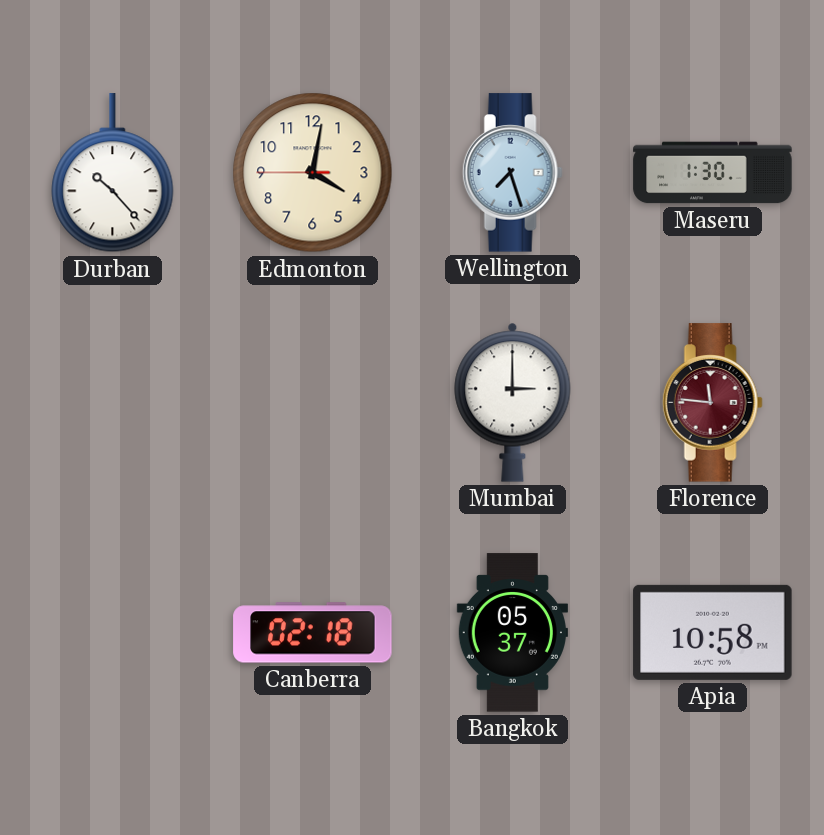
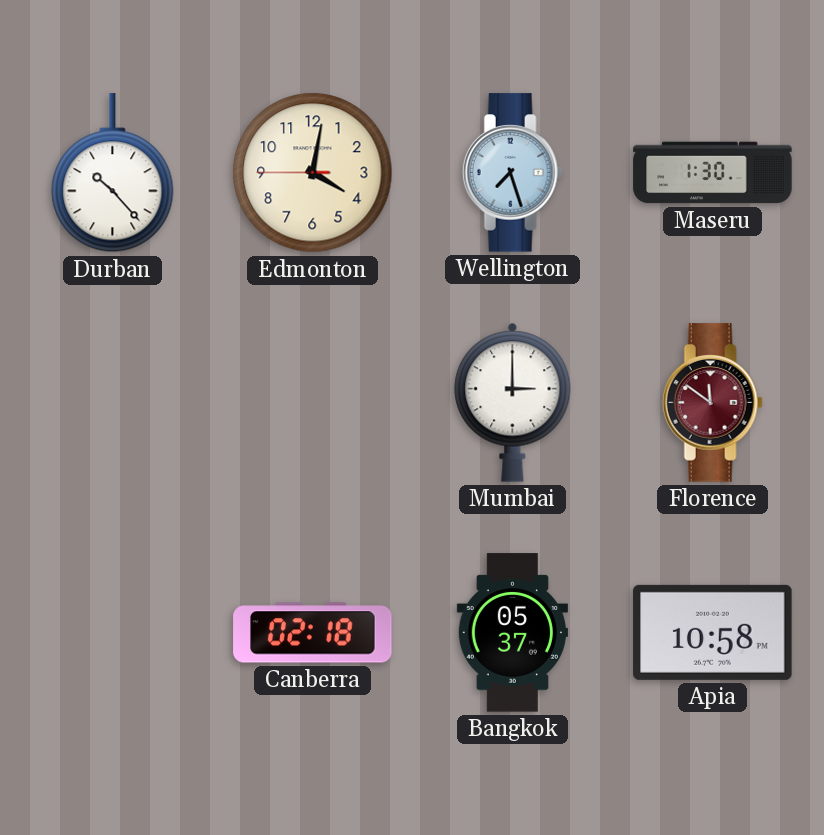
Florence: 11:46 -> 11:51 (712, 403)
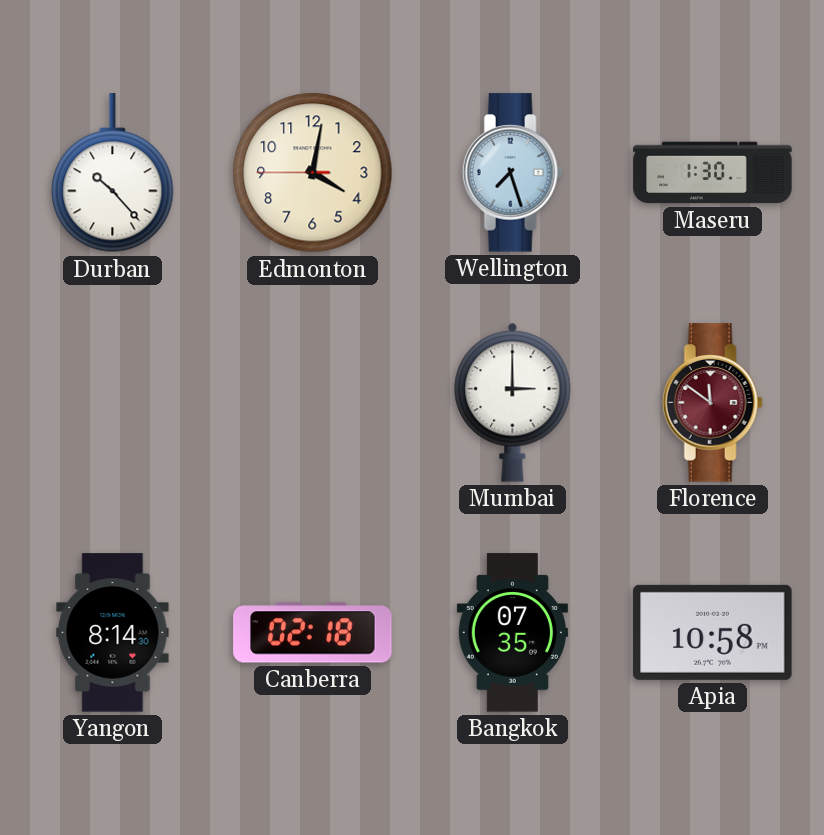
Yangon: none -> 8:14 (113, 633)
Bangkok: 05:37 -> 07:35 (512, 633)
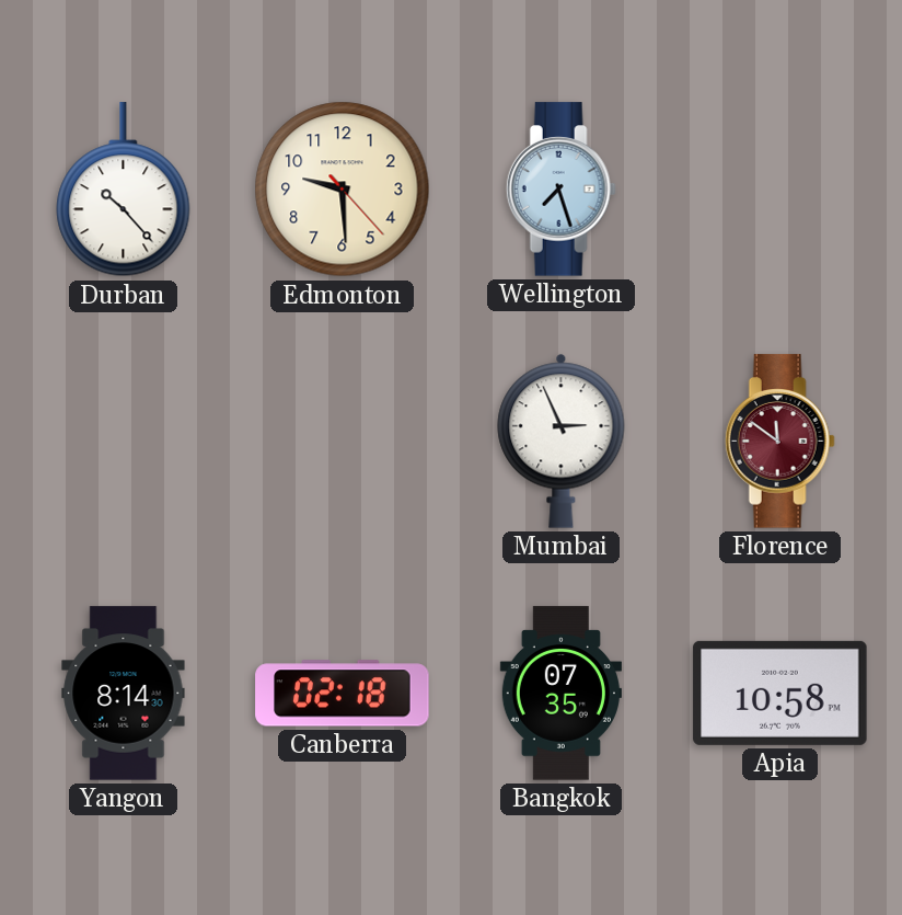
Edmonton: 4:01 -> 9:29 (343, 190)
Maseru: 1:30 -> none (713, 173)
Mumbai: 3:00 -> 2:56 (562, 441)
